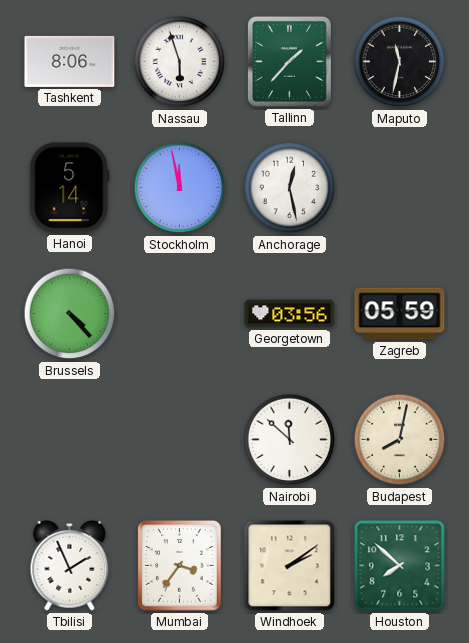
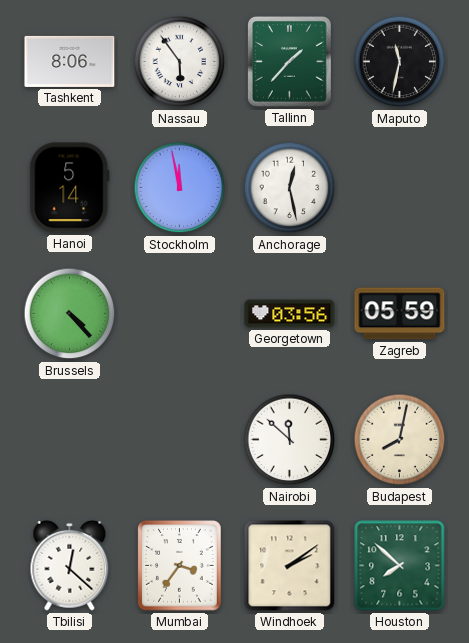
Nassau: 5:57 -> 5:54 (180, 62)
Tbilisi: 1:56 -> 12:22 (70, 565)
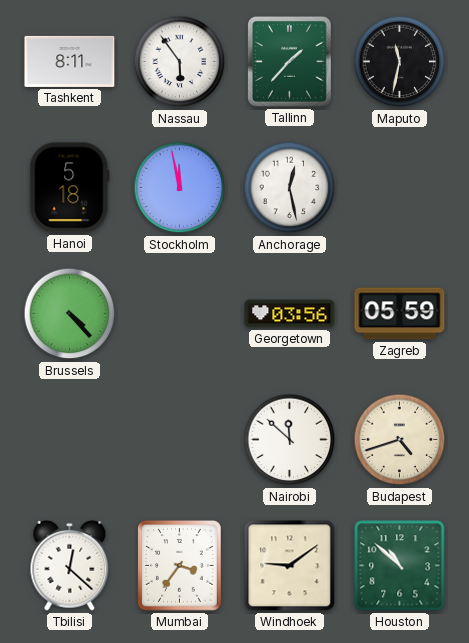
Tashkent: 8:06 -> 8:11 (70, 61)
Hanoi: 5:14 -> 5:18 (70, 188)
Budapest: 8:02 -> 4:42 (400, 440)
Windhoek: 2:09 -> 9:09 (290, 566)
Houston: 7:52 -> 10:52 (400, 566)
